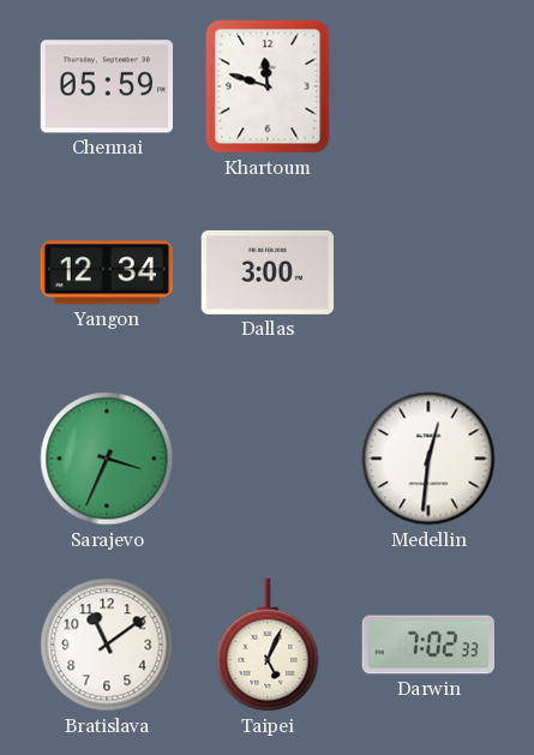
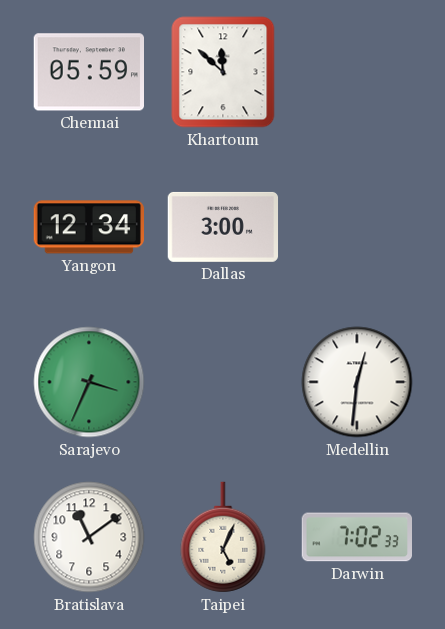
Khartoum: 11:48 -> 11:52 (223, 72)
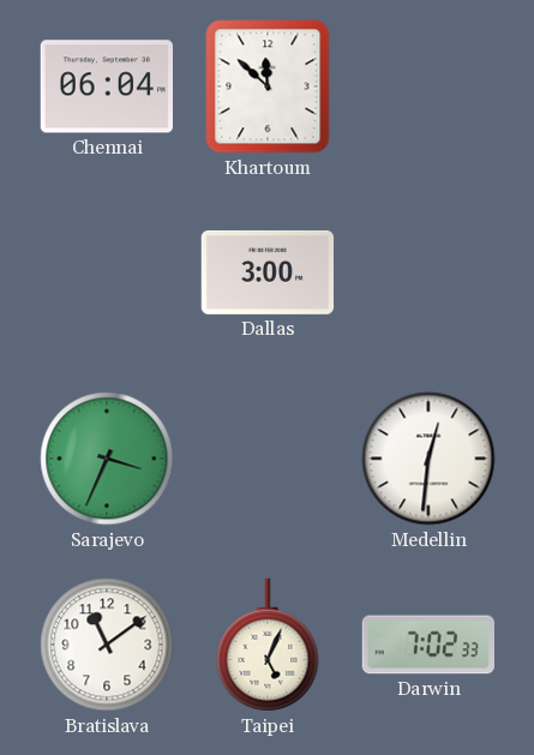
Chennai: 05:59 -> 06:04 (106, 86)
Yangon: 12:34 -> none (88, 227)
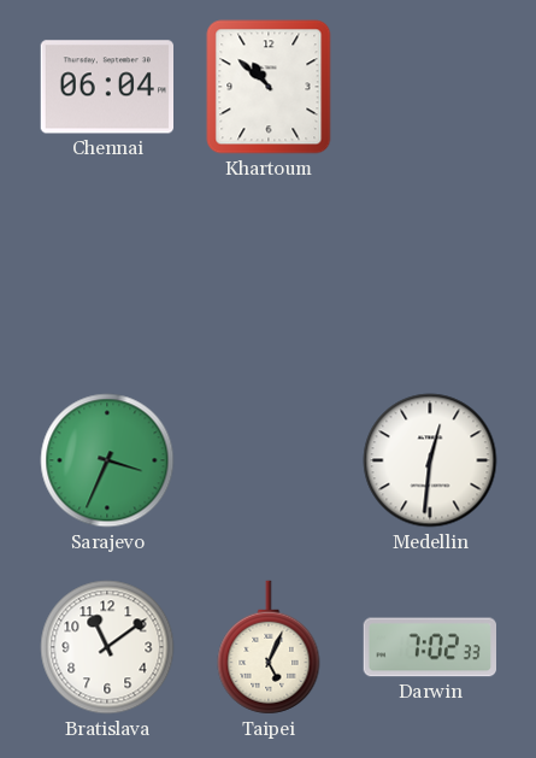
Khartoum: 11:52 -> 10:52 (269, 87)
Dallas: 3:00 -> none (268, 272)
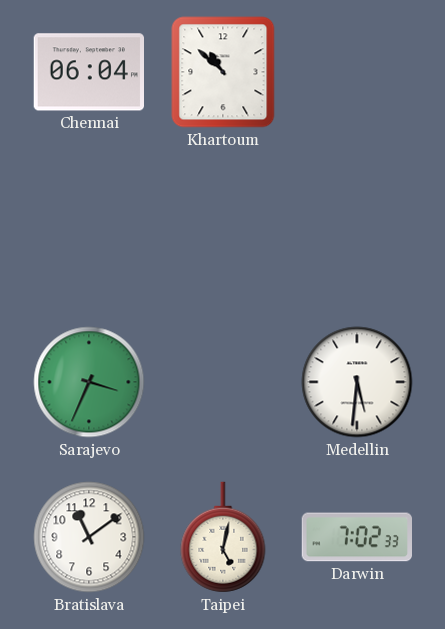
Medellin: 12:31 -> 5:31 (357, 382)
Taipei: 5:04 -> 5:02 (223, 537)
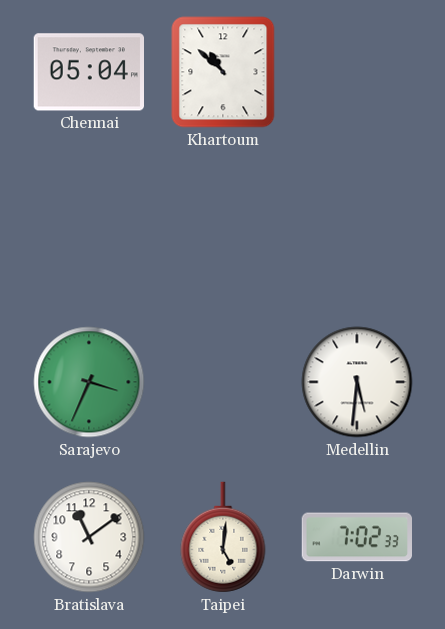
Chennai: 06:04 -> 05:04 (88, 72)
Taipei: 5:02 -> 5:01 (223, 537)
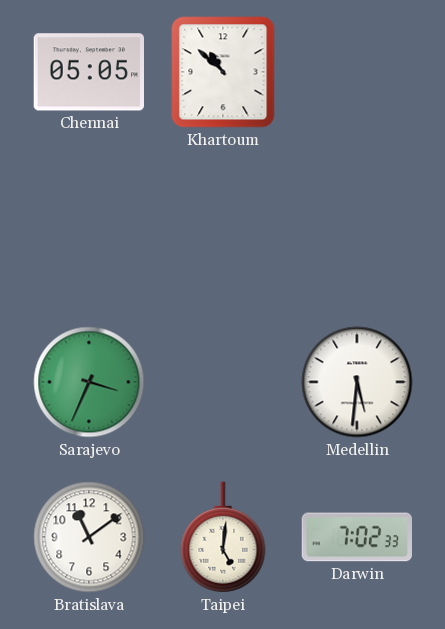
Chennai: 05:04 -> 05:05 (88, 72)
